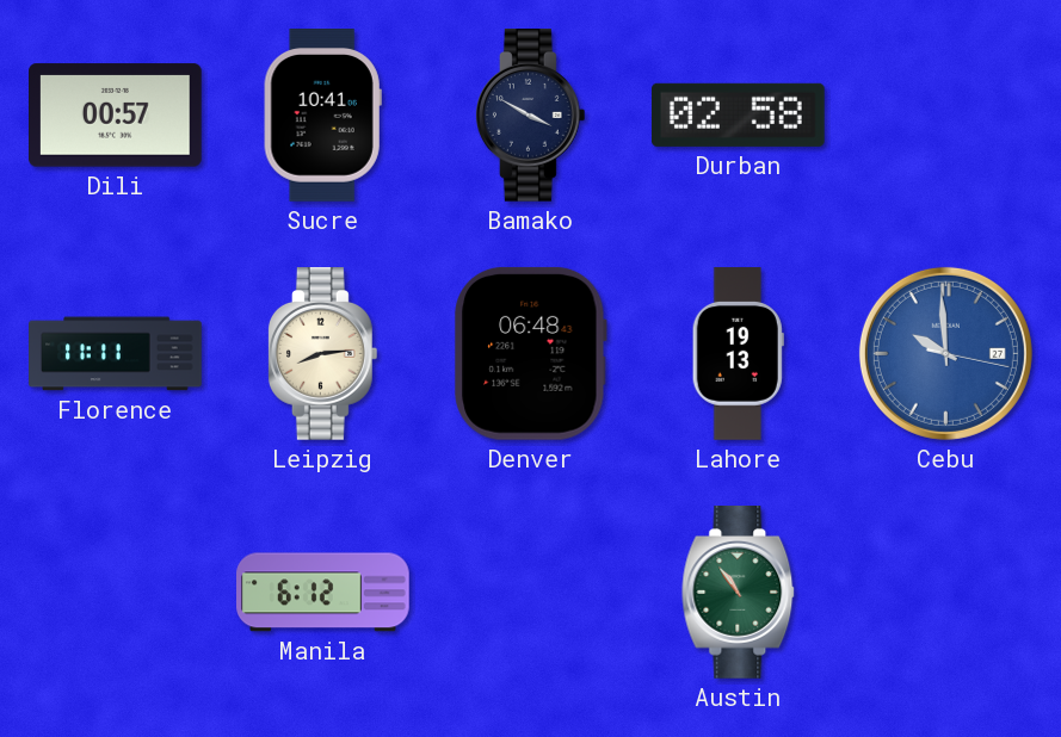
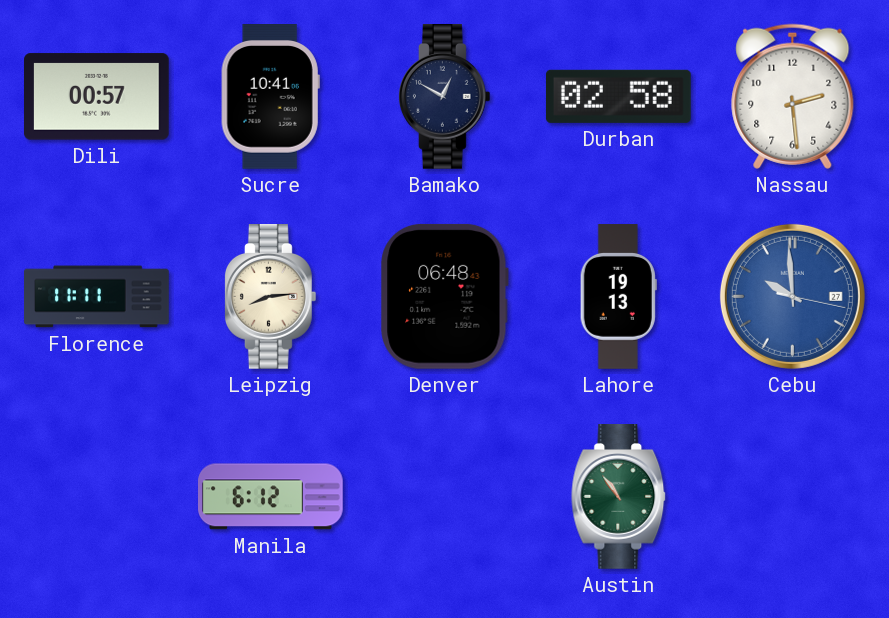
Bamako: 3:50 -> 12:50 (444, 97)
Nassau: none -> 2:29 (793, 96)
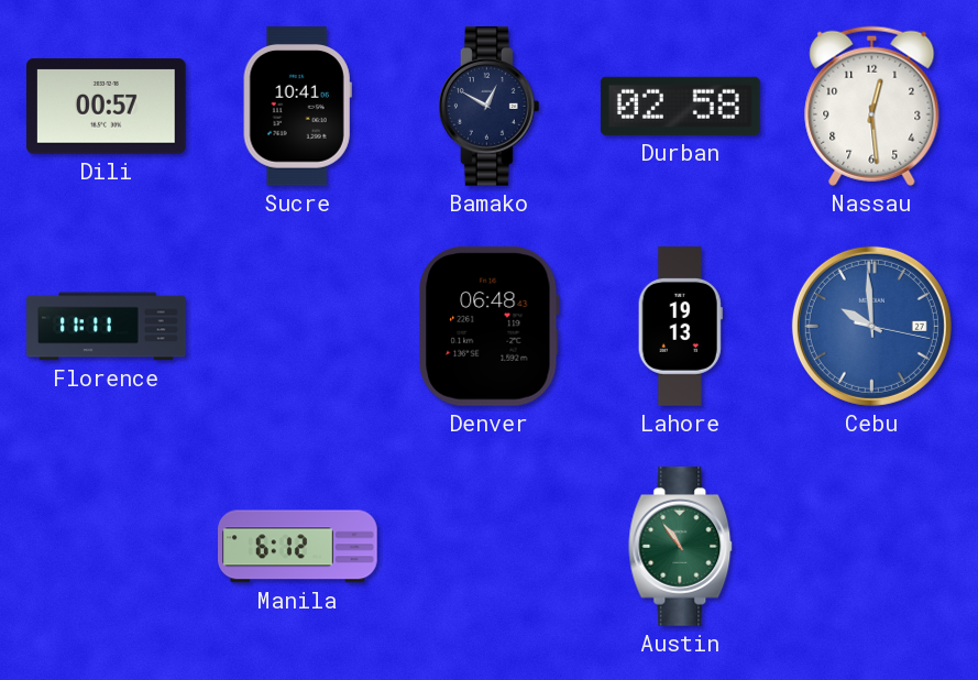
Nassau: 2:29 -> 12:29 (872, 106)
Leipzig: 8:14 -> none (270, 297)
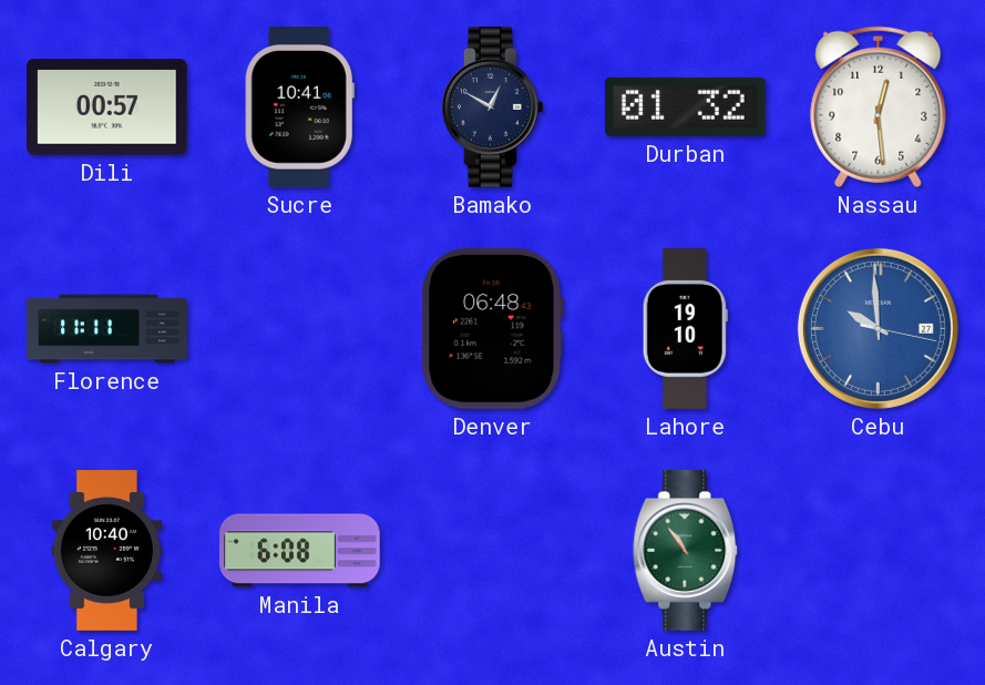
Durban: 02:58 -> 01:32 (685, 106)
Lahore: 19:13 -> 19:10 (685, 329)
Calgary: none -> 10:40 (106, 551)
Manila: 6:12 -> 6:08 (300, 551)
